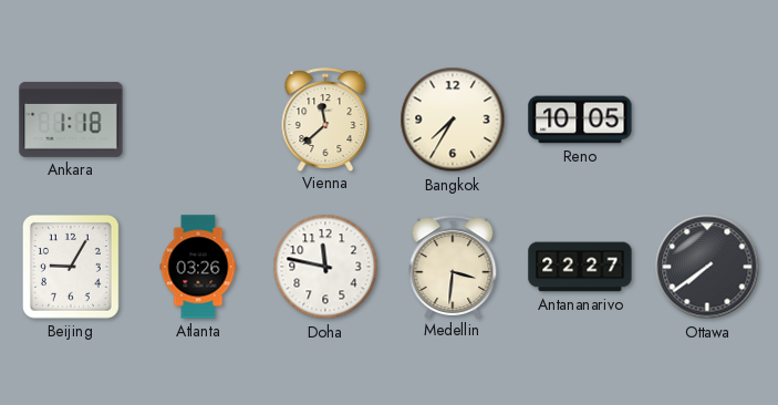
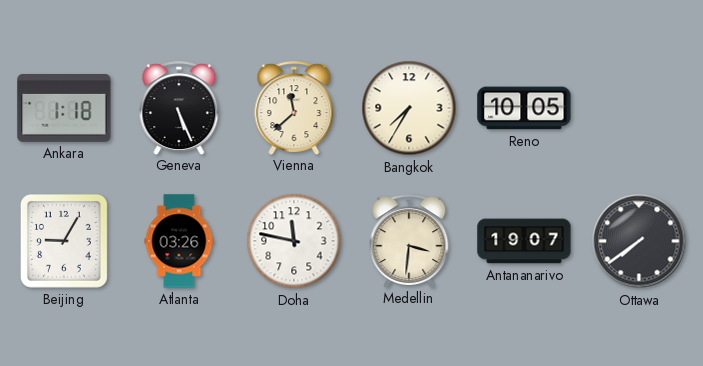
Geneva: none -> 5:26 (179, 108)
Antananarivo: 22:27 -> 19:07 (524, 241)
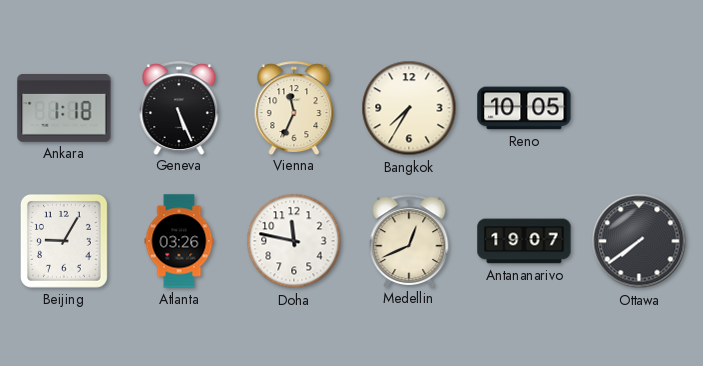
Vienna: 11:38 -> 11:34 (294, 108)
Medellin: 3:31 -> 12:41 (409, 241)
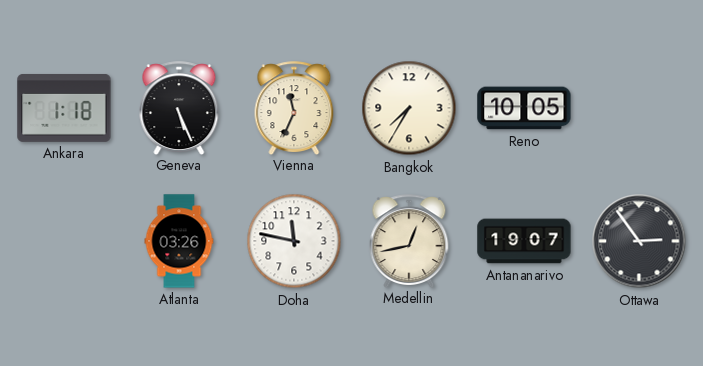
Beijing: 9:05 -> none (64, 241)
Medellin: 12:41 -> 12:43 (409, 241)
Ottawa: 7:39 -> 2:54 (639, 241)
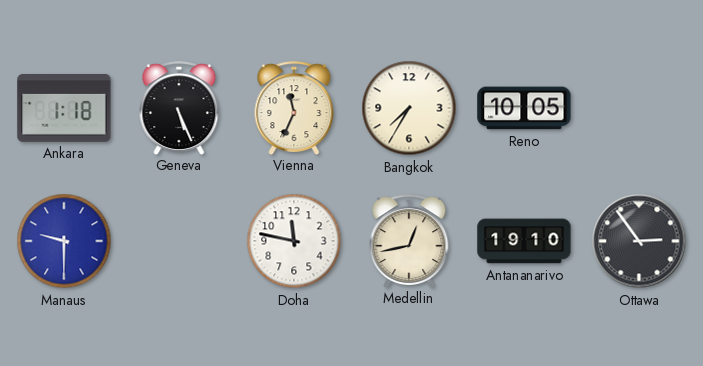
Manaus: none -> 9:30 (64, 241)
Atlanta: 03:26 -> none (179, 241)
Antananarivo: 19:07 -> 19:10 (524, 241)
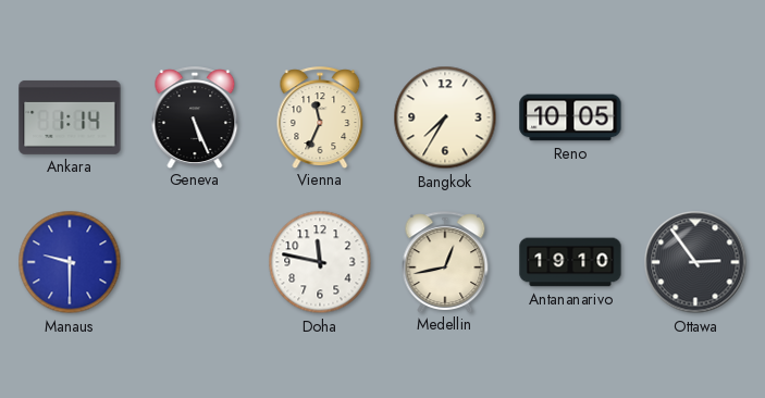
Ankara: 1:18 -> 1:14 (70, 117)
